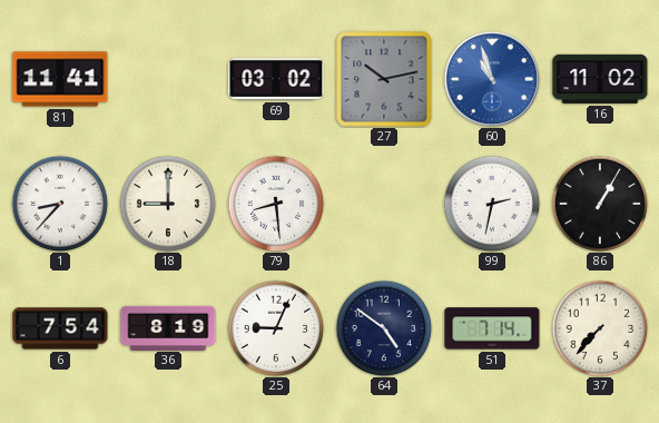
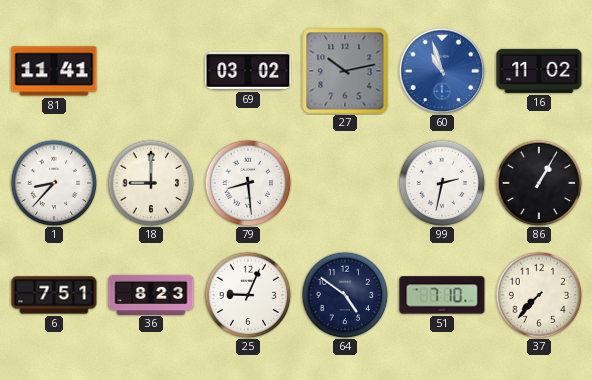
6: 7:54 -> 7:51 (54, 295)
36: 8:19 -> 8:23 (151, 294)
51: 7:14 -> 7:10 (442, 295)
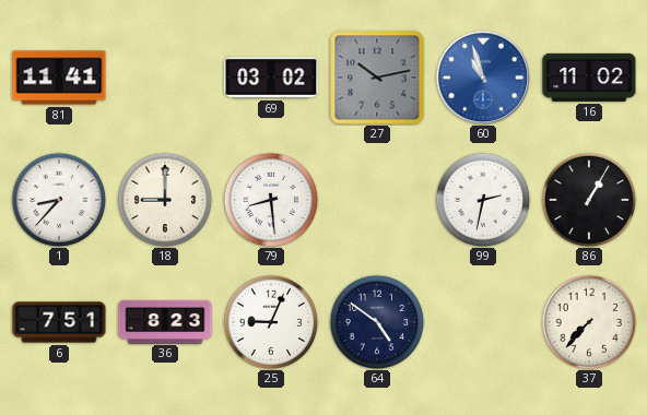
51: 7:10 -> none (442, 295)
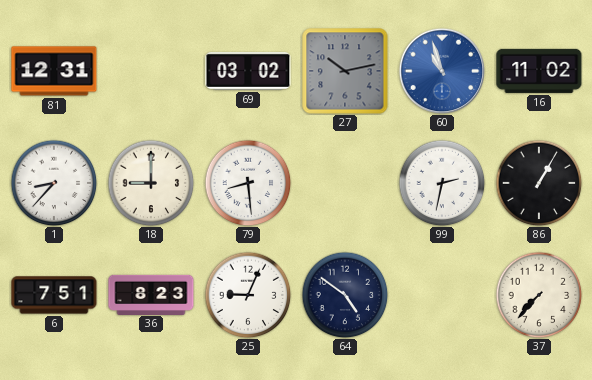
81: 11:41 -> 12:31 (54, 71)
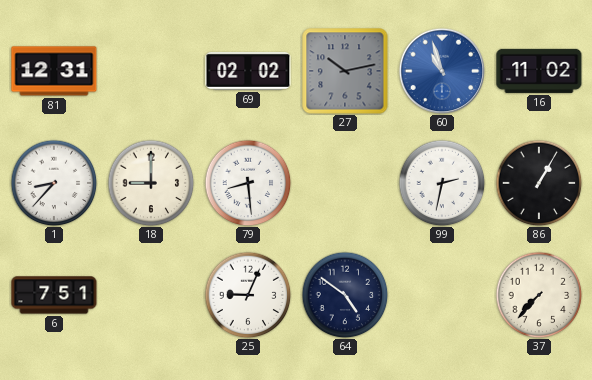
69: 03:02 -> 02:02 (248, 72)
36: 8:23 -> none (151, 294)
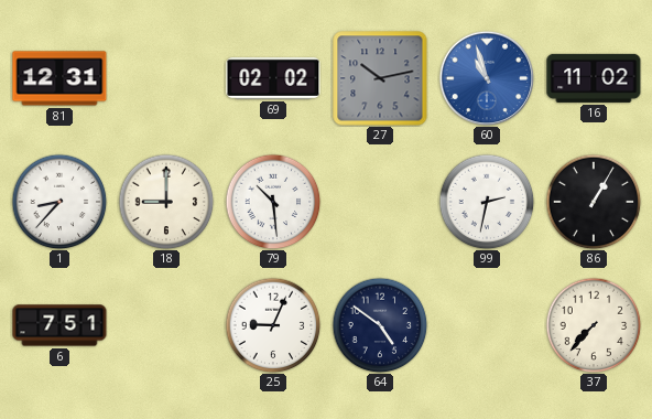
79: 8:29 -> 10:29 (273, 202)
